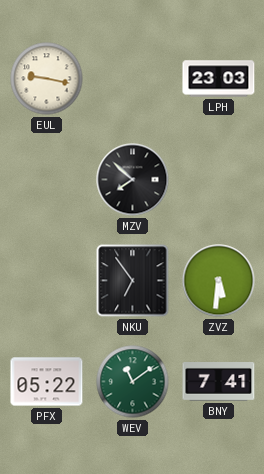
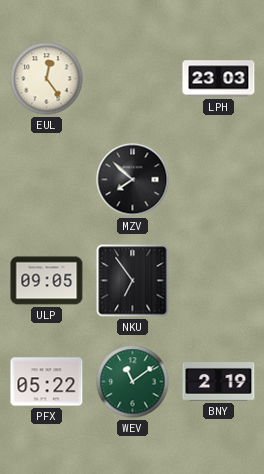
EUL: 9:17 -> 12:24 (47, 79)
ULP: none -> 09:05 (47, 281)
ZVZ: 5:31 -> none (219, 281)
BNY: 7:41 -> 2:19 (219, 382)
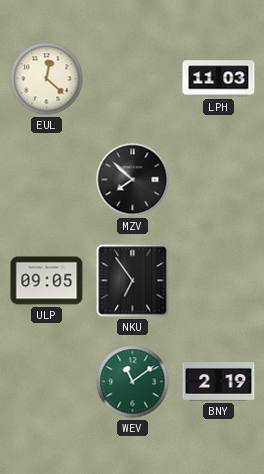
EUL: 12:24 -> 12:22 (47, 79)
LPH: 23:03 -> 11:03 (219, 79)
PFX: 05:22 -> none (47, 382)
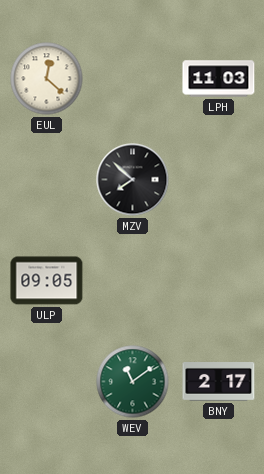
NKU: 6:54 -> none (133, 281)
BNY: 2:19 -> 2:17 (219, 382)
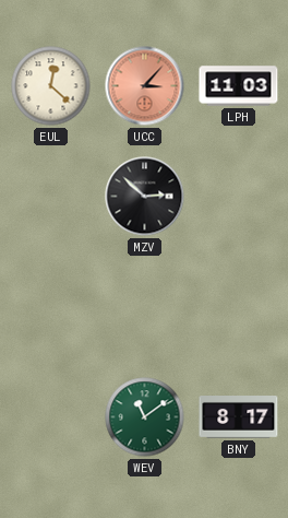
UCC: none -> 3:07 (145, 86)
MZV: 7:52 -> 2:52 (145, 197)
ULP: 09:05 -> none (47, 281)
BNY: 2:17 -> 8:17 (239, 417)
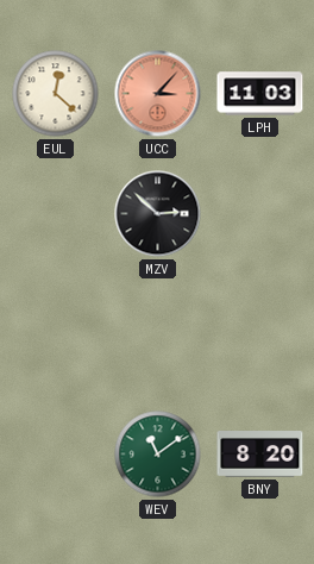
BNY: 8:17 -> 8:20 (260, 455)
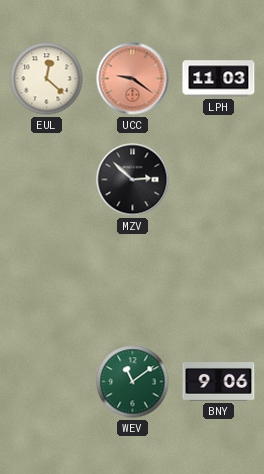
UCC: 3:07 -> 9:21 (133, 79)
BNY: 8:20 -> 9:06 (219, 382)
